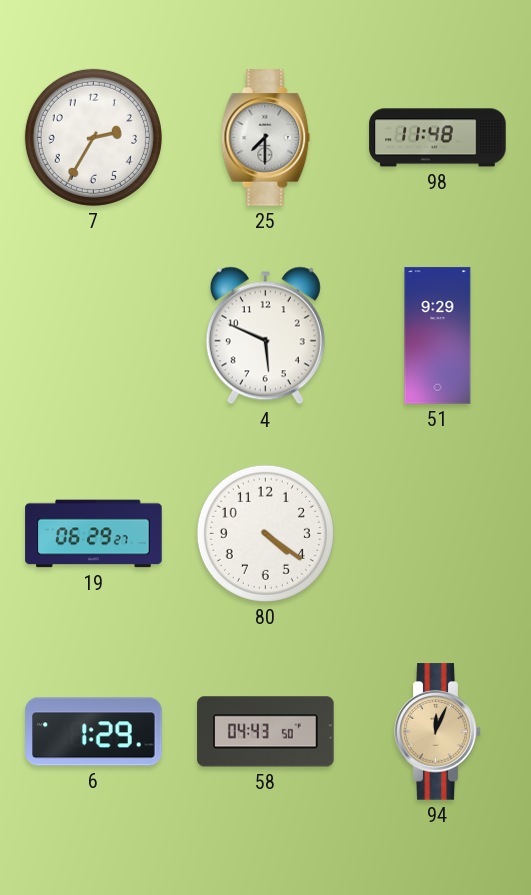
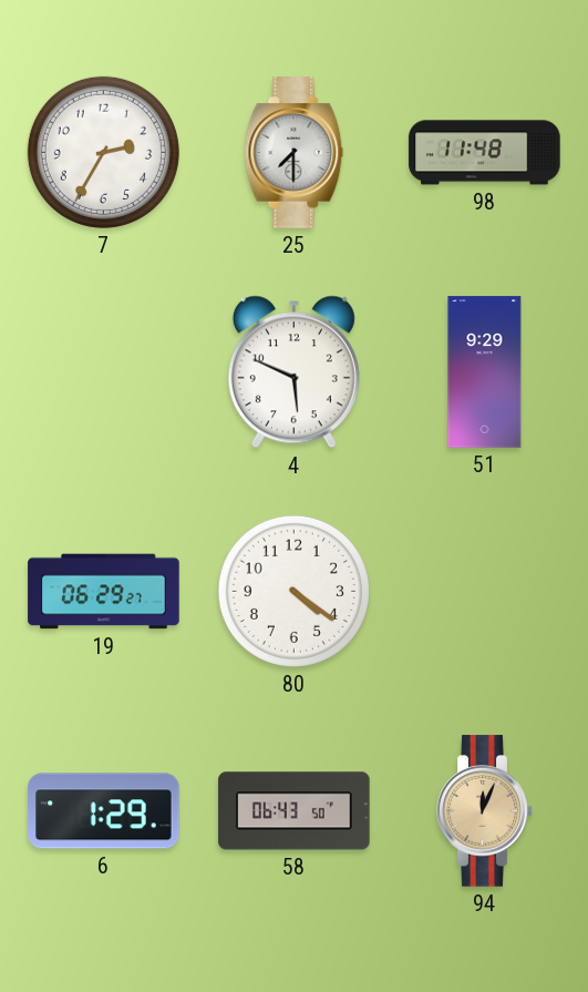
58: 04:43 -> 06:43 (295, 811)
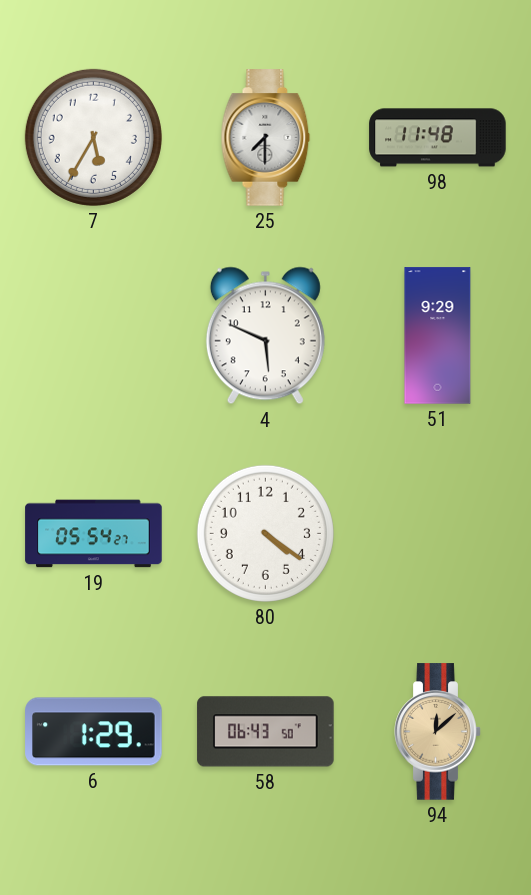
7: 2:35 -> 5:35 (93, 137)
19: 06:29 -> 05:54 (94, 534)
94: 12:04 -> 12:08 (438, 732)
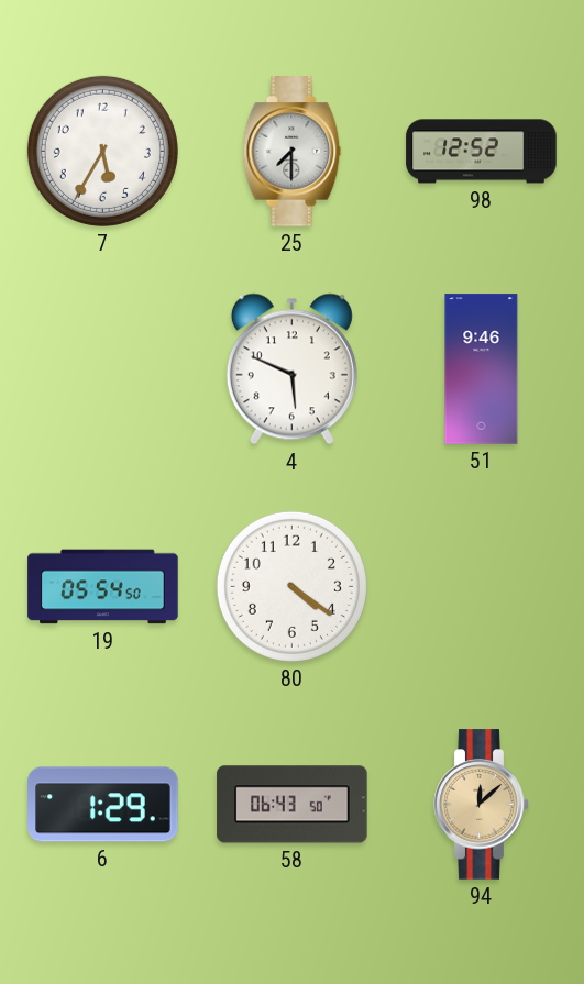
98: 11:48 -> 12:52 (482, 152)
51: 9:29 -> 9:46 (482, 369)
19: 05:54:27 -> 05:54:50 (103, 587)
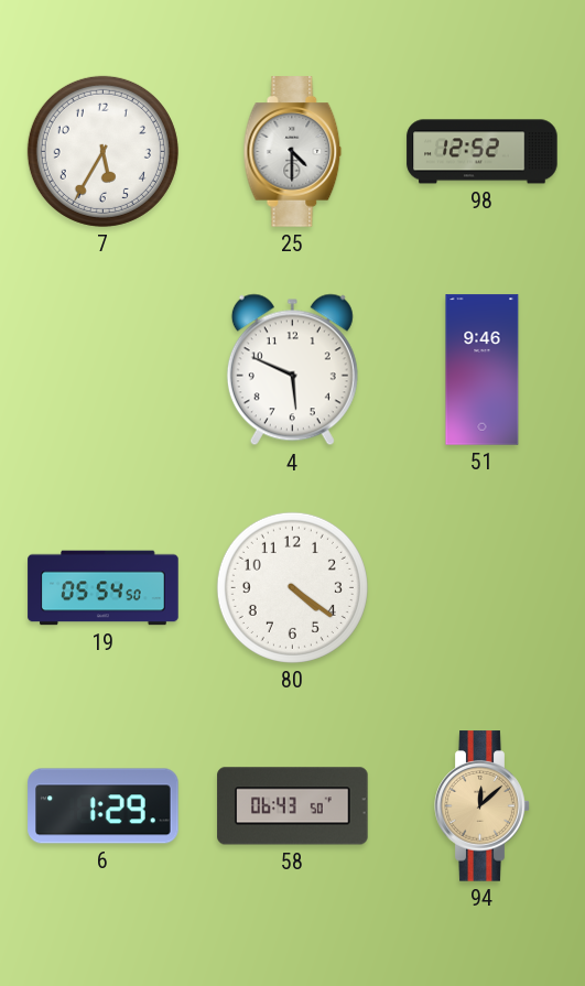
25: 7:30 -> 4:30 (293, 152)
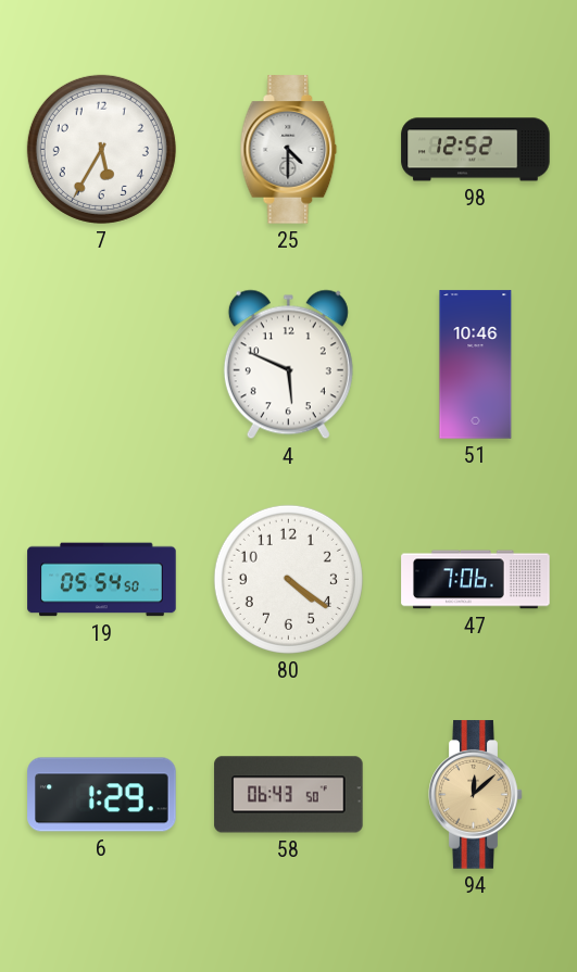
51: 9:46 -> 10:46 (476, 365)
47: none -> 7:06 (476, 580)
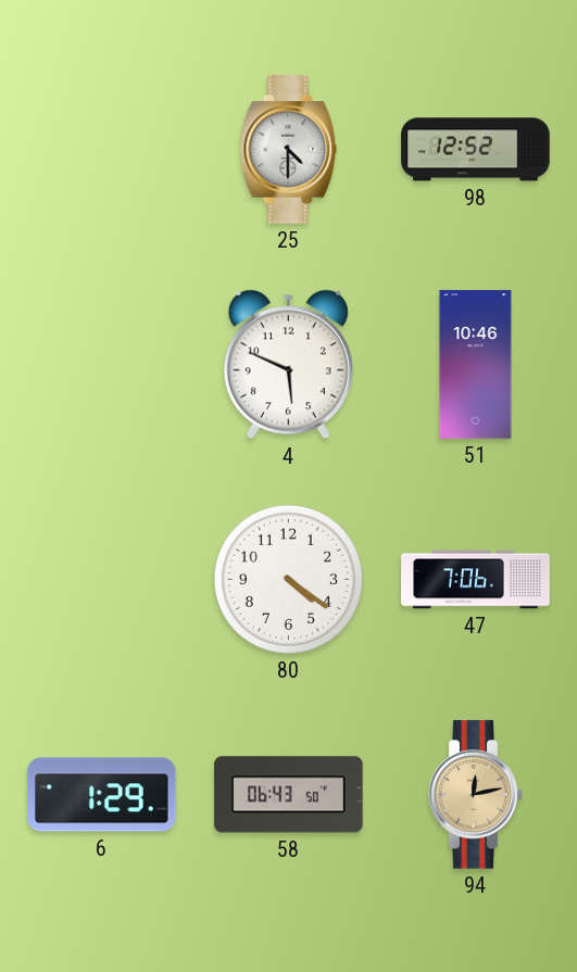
7: 5:35 -> none (101, 149)
19: 05:54 -> none (102, 580)
94: 12:08 -> 12:13 (476, 795)
